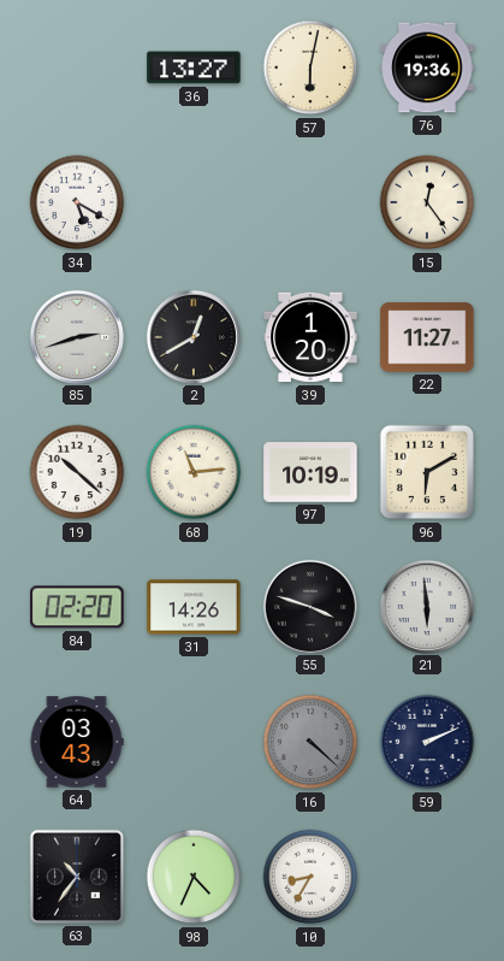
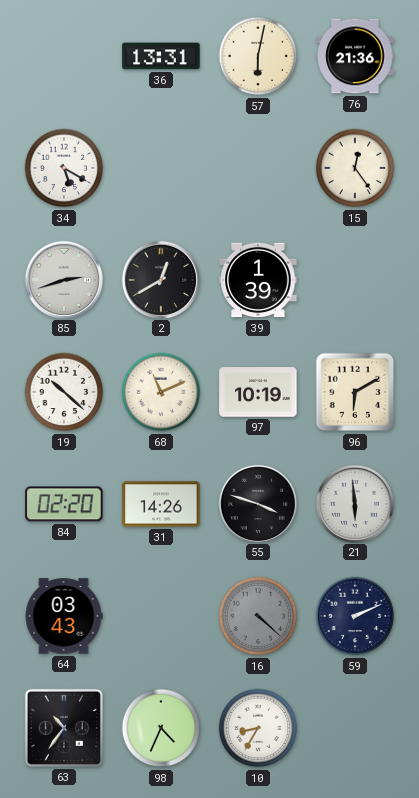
36: 13:27 -> 13:31 (161, 56)
76: 19:36 -> 21:36 (355, 56)
39: 1:20 -> 1:39 (258, 280)
22: 11:27 -> none (427, 337)
68: 11:14 -> 11:11 (161, 392)
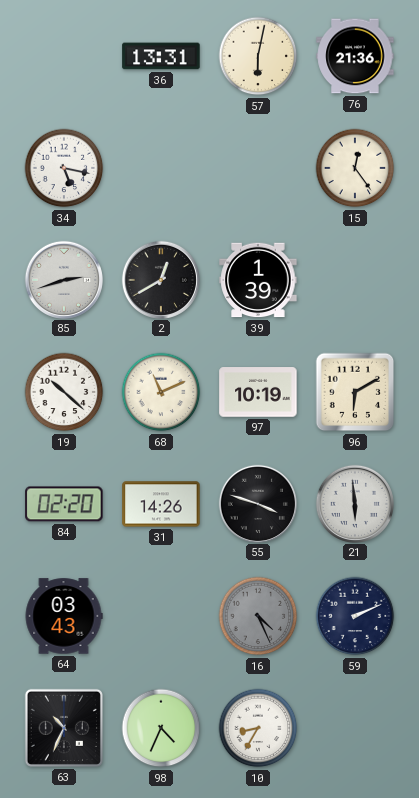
34: 5:20 -> 5:17 (64, 168)
16: 4:22 -> 4:26 (258, 616)
63: 10:36 -> 10:34 (64, 728)
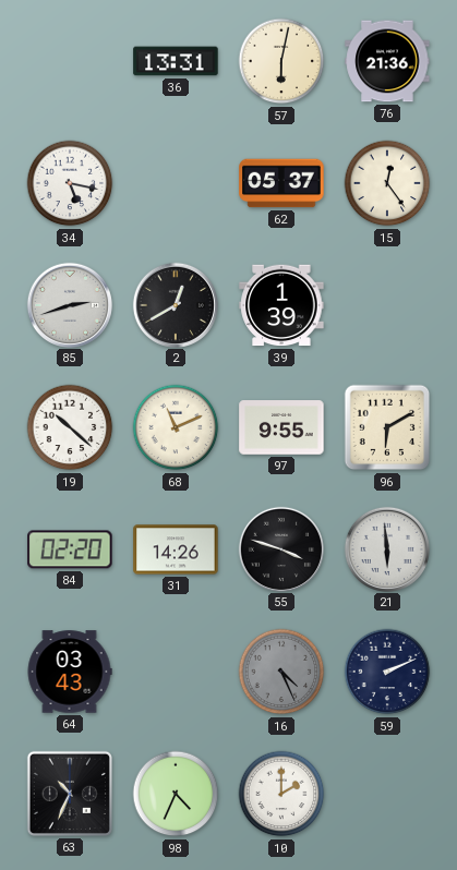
62: none -> 05:37 (281, 183)
97: 10:19 -> 9:55 (281, 427)
10: 8:35 -> 2:00 (281, 794)
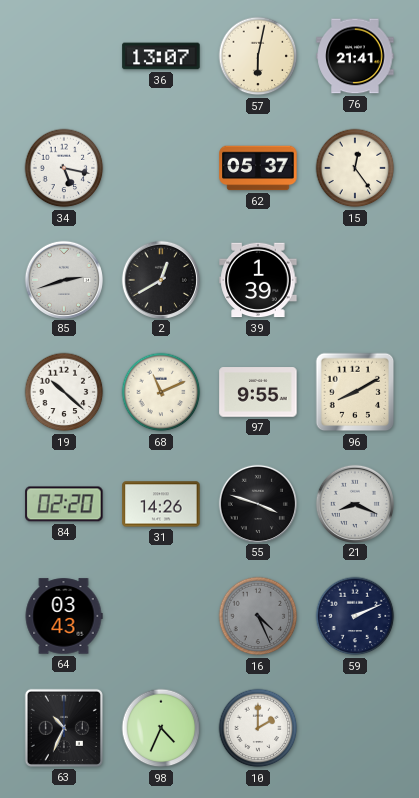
36: 13:31 -> 13:07 (161, 56)
76: 21:36 -> 21:41 (355, 56)
96: 6:10 -> 8:10 (355, 392)
21: 5:59 -> 8:19 (354, 503)
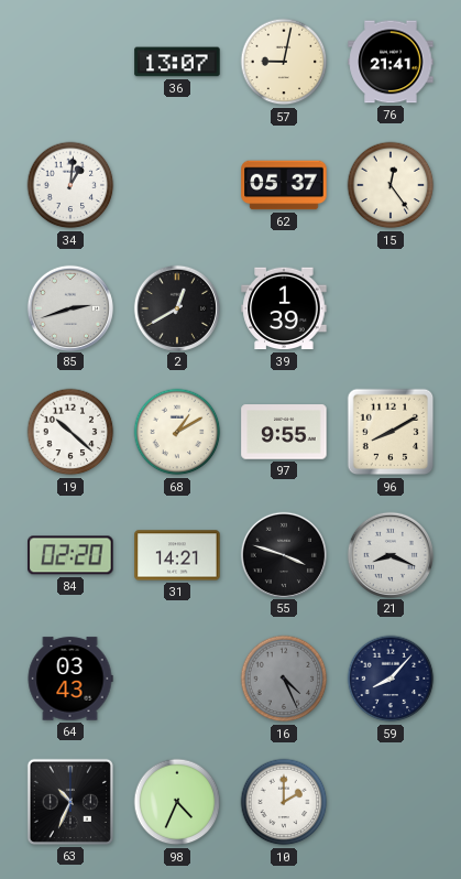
57: 6:02 -> 9:02 (284, 62)
34: 5:17 -> 1:01 (70, 185)
68: 11:11 -> 1:10 (177, 432)
31: 14:26 -> 14:21 (177, 555)
59: 2:11 -> 8:07 (391, 679)
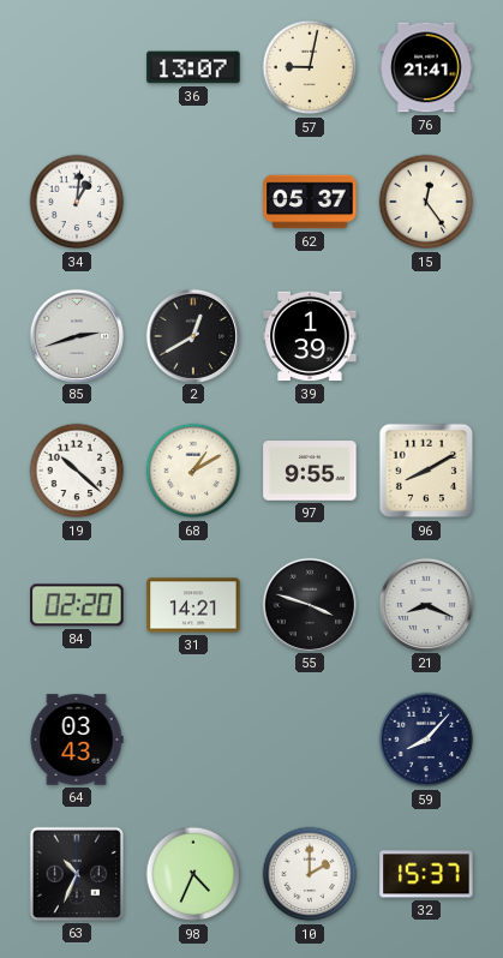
16: 4:26 -> none (284, 679)
32: none -> 15:37 (426, 874)
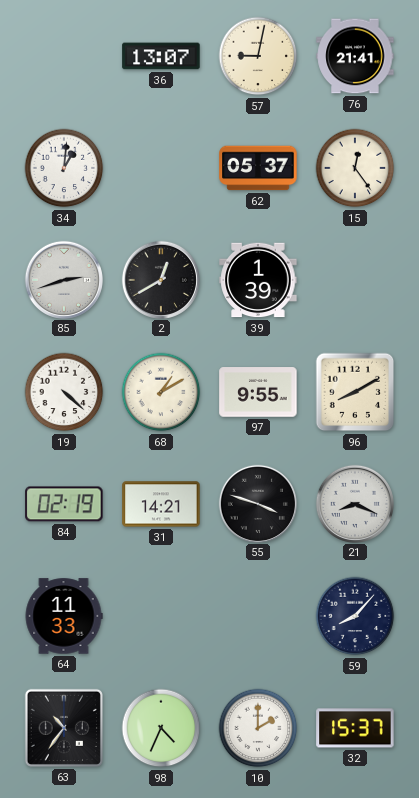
19: 10:22 -> 4:22 (64, 392)
84: 02:20 -> 02:19 (64, 504)
64: 03:43 -> 11:33 (64, 616)
63: 10:34 -> 10:36 (64, 728)
